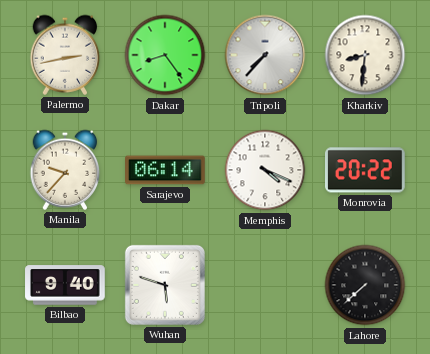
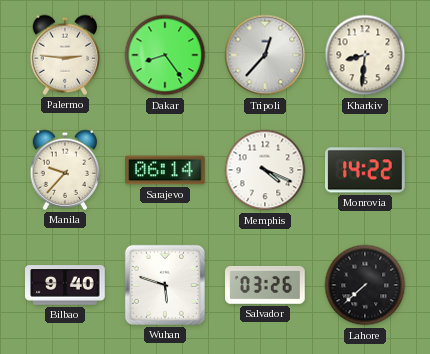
Palermo: 2:43 -> 2:46 (65, 55)
Tripoli: 7:37 -> 12:37 (265, 55)
Monrovia: 20:22 -> 14:22 (366, 170)
Salvador: none -> 03:26 (266, 286)
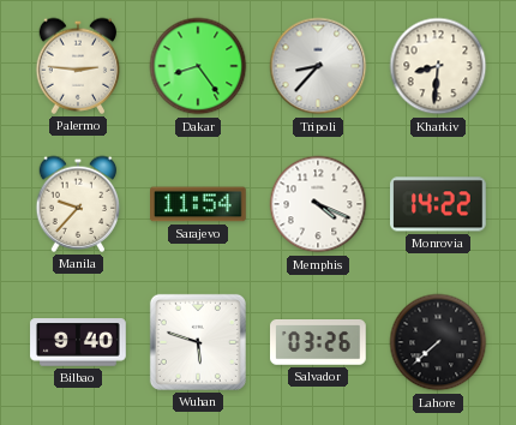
Tripoli: 12:37 -> 8:37 (318, 66)
Sarajevo: 06:14 -> 11:54 (198, 204)
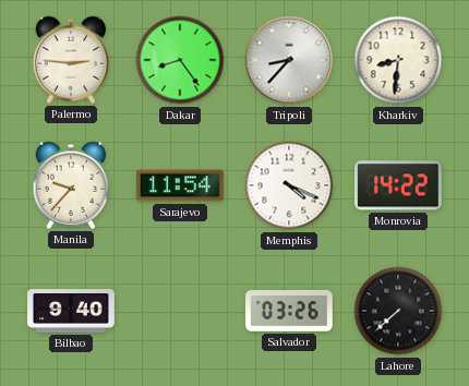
Wuhan: 5:48 -> none (198, 342)
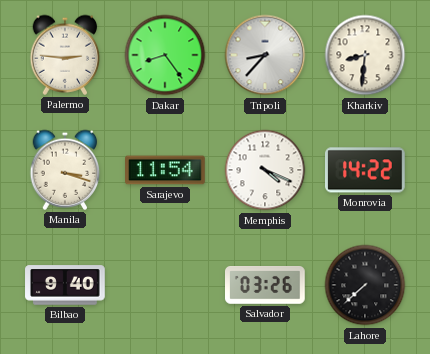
Manila: 9:37 -> 3:18 (65, 170)
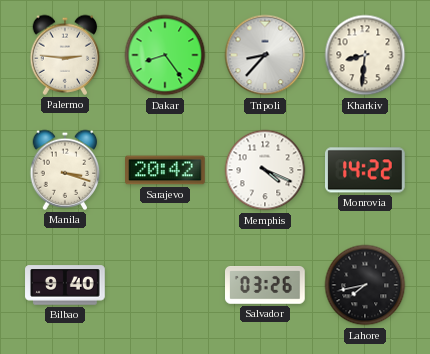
Sarajevo: 11:54 -> 20:42 (165, 170)
Lahore: 7:38 -> 7:43 (365, 285)
